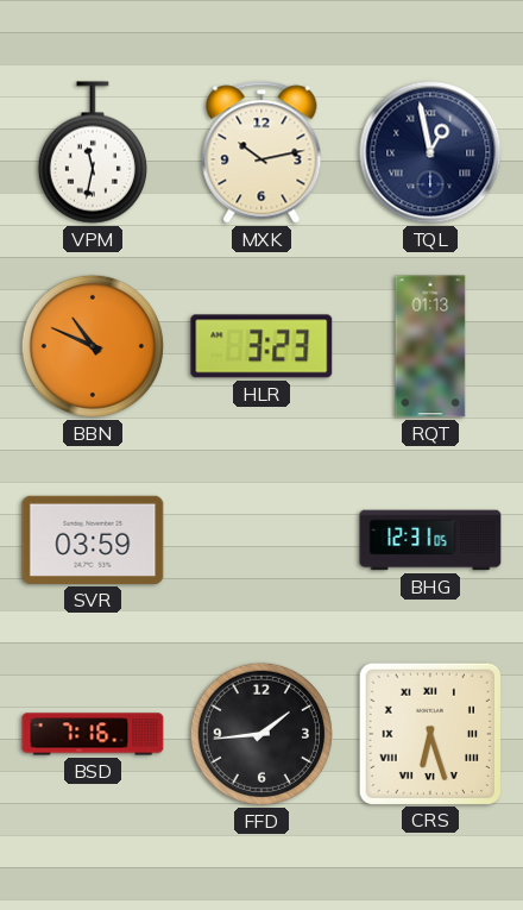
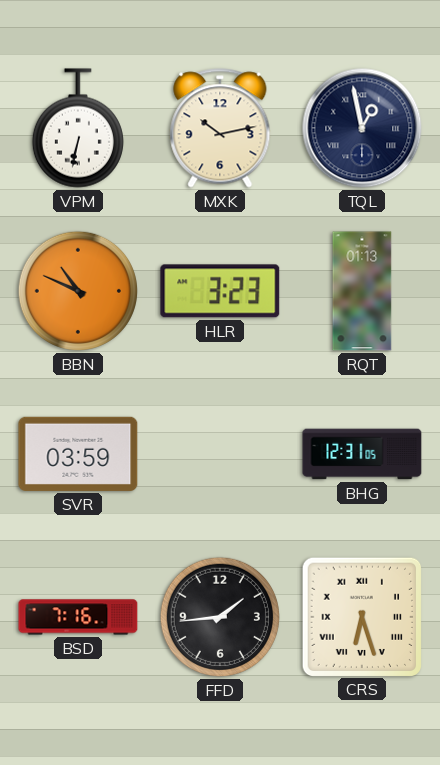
VPM: 11:32 -> 6:32 (78, 128)
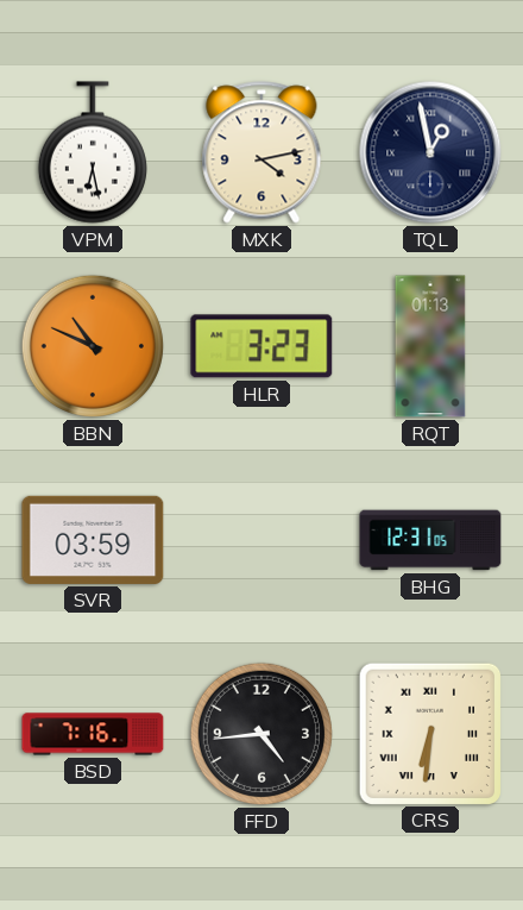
VPM: 6:32 -> 6:28 (93, 152)
MXK: 10:13 -> 4:13 (261, 152)
FFD: 1:44 -> 4:44 (261, 734)
CRS: 6:27 -> 6:31 (429, 733)
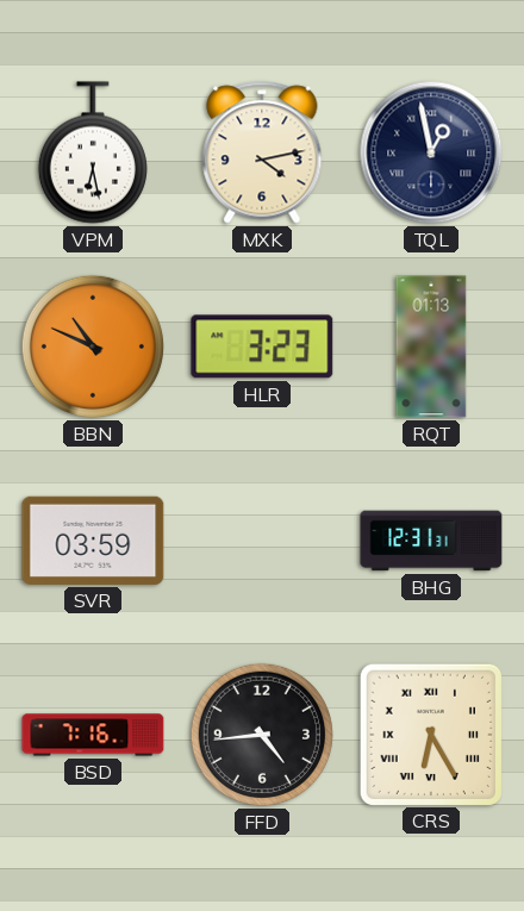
BHG: 12:31:05 -> 12:31:31 (431, 541)
CRS: 6:31 -> 6:25 (430, 734)
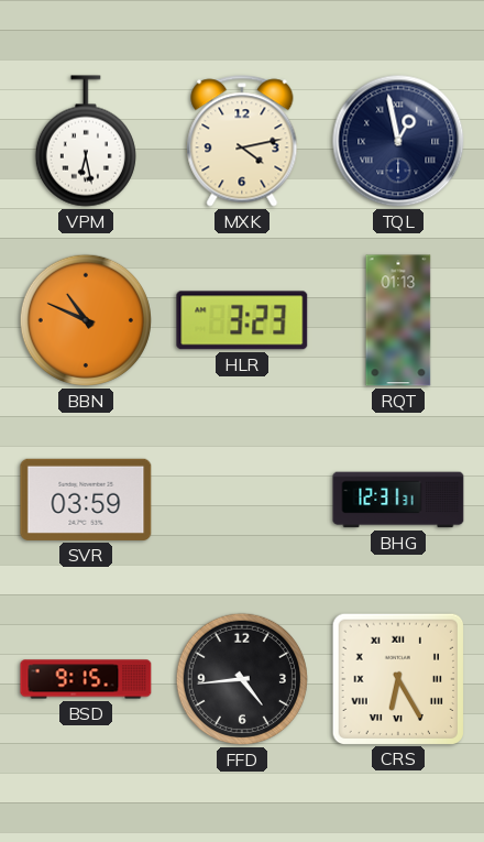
BSD: 7:16 -> 9:15 (86, 679)
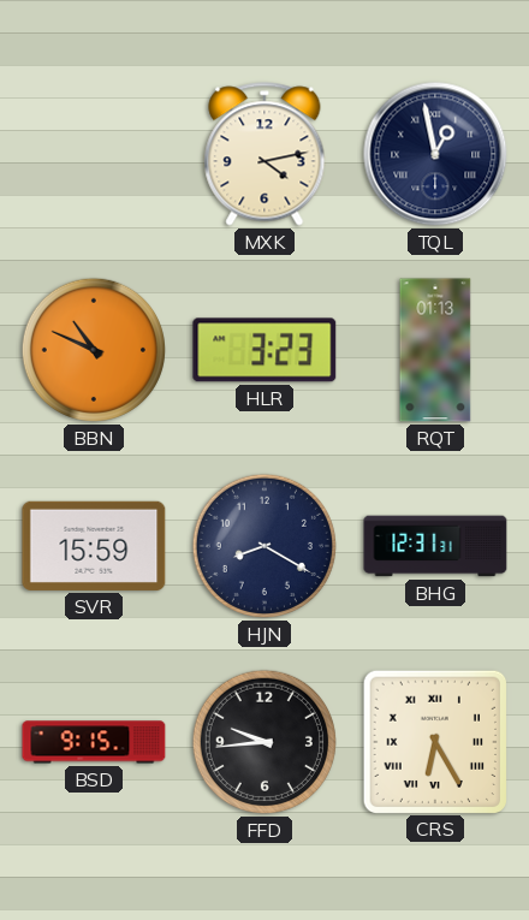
VPM: 6:28 -> none (86, 141)
SVR: 03:59 -> 15:59 (94, 546)
HJN: none -> 8:20 (264, 546)
FFD: 4:44 -> 9:44 (264, 742)
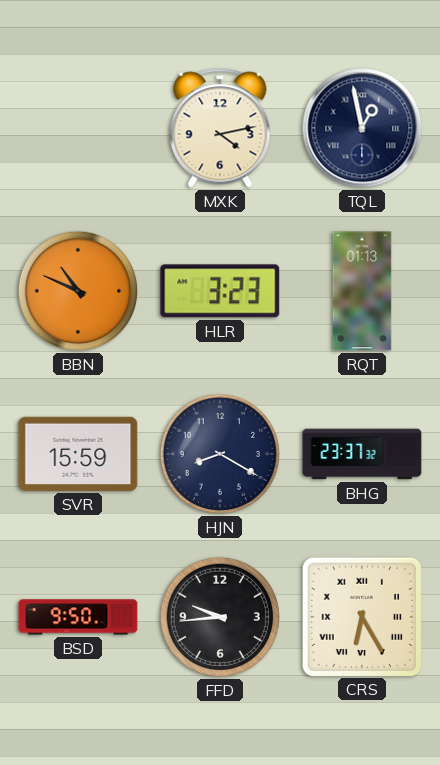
BHG: 12:31 -> 23:37 (362, 454)
BSD: 9:15 -> 9:50 (78, 617)
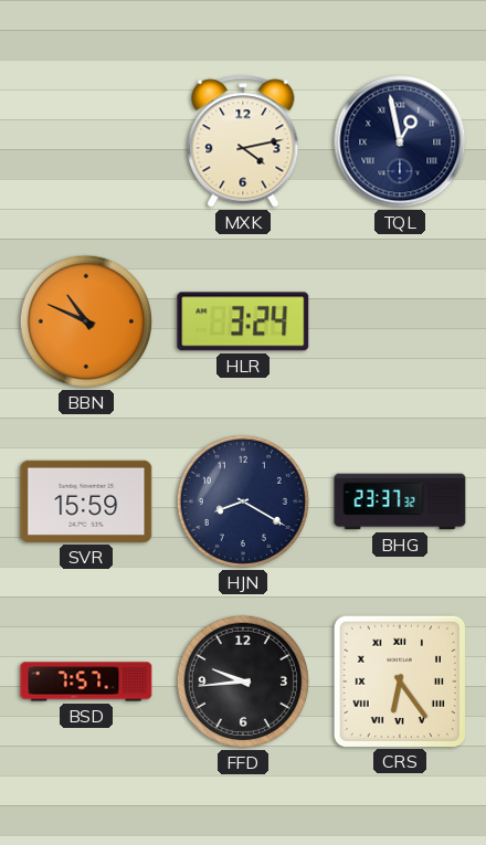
HLR: 3:23 -> 3:24 (243, 321)
RQT: 01:13 -> none (362, 291)
BSD: 9:50 -> 7:57 (86, 682)
CRS: 6:25 -> 6:24 (399, 680)
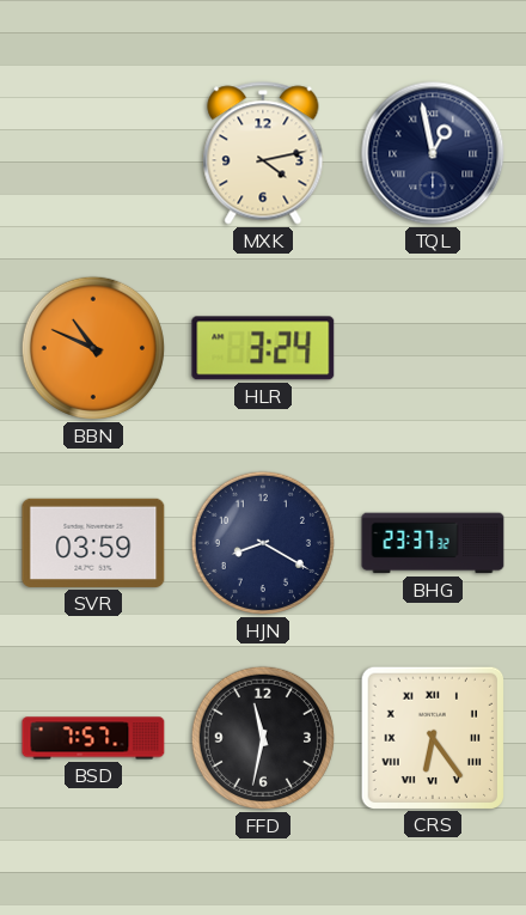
SVR: 15:59 -> 03:59 (93, 543)
FFD: 9:44 -> 11:32 (263, 738)
